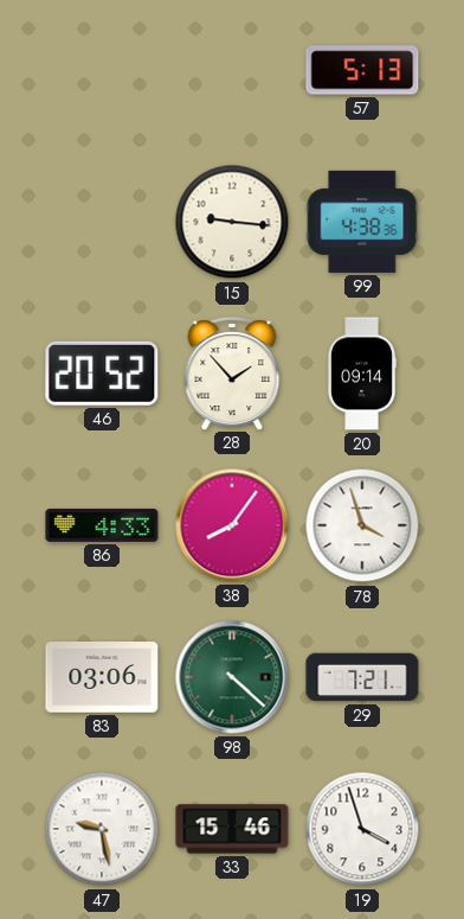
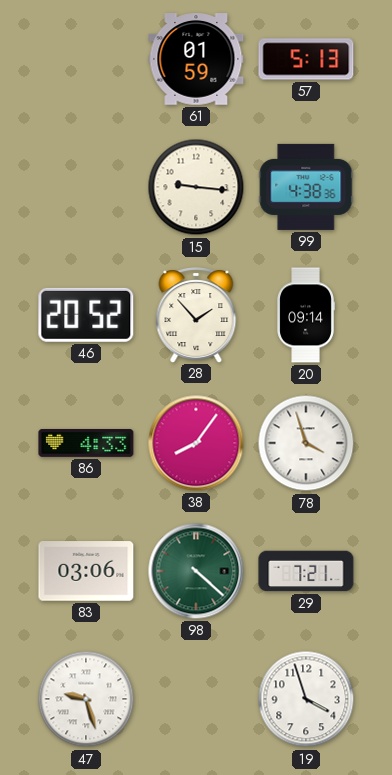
61: none -> 01:59 (196, 59)
47: 9:28 -> 9:27 (86, 699)
33: 15:46 -> none (232, 829)
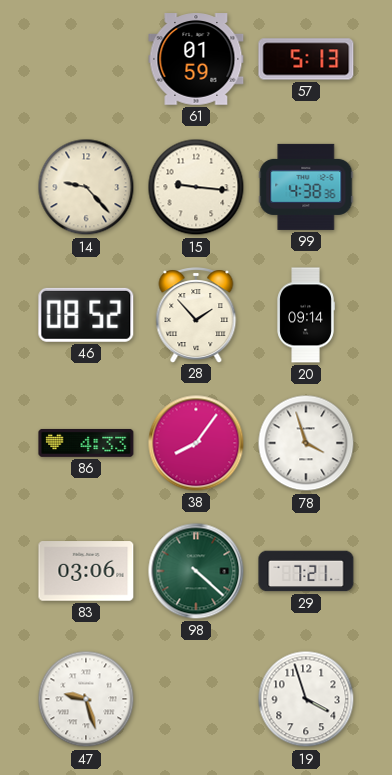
14: none -> 9:23 (86, 187)
46: 20:52 -> 08:52 (86, 315)
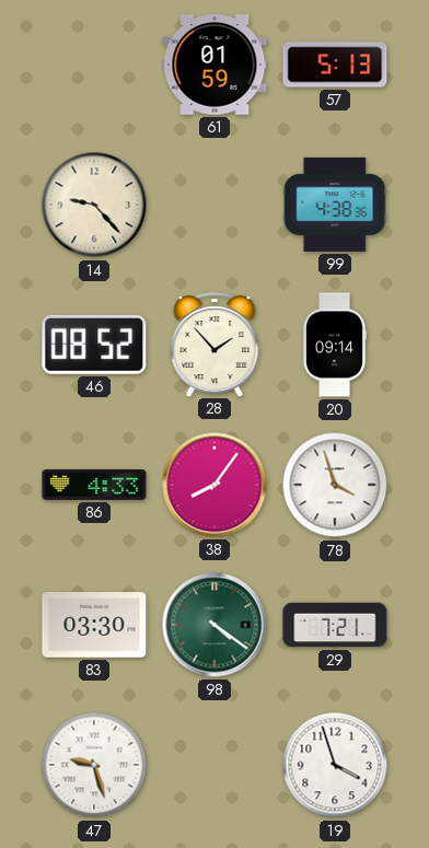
15: 9:16 -> none (196, 187)
83: 03:06 -> 03:30 (94, 625)
98: 4:22 -> 4:21 (215, 625)
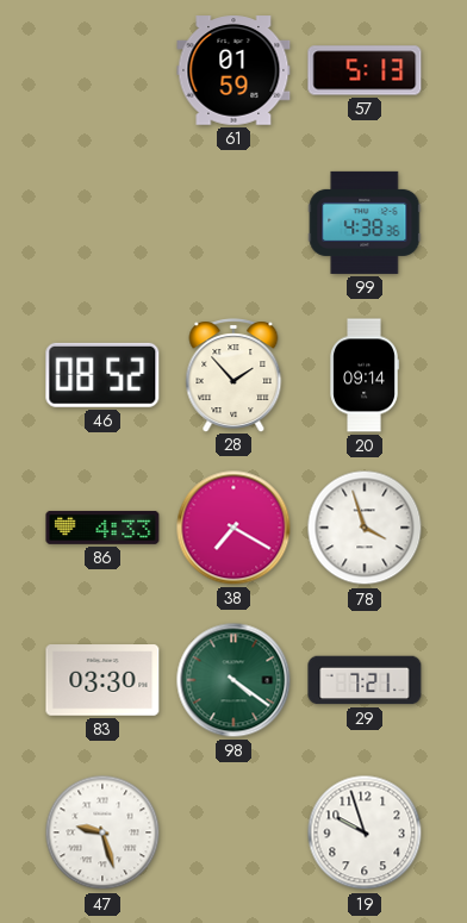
14: 9:23 -> none (94, 205)
38: 8:06 -> 7:20 (233, 528)
19: 3:57 -> 9:57 (365, 832)
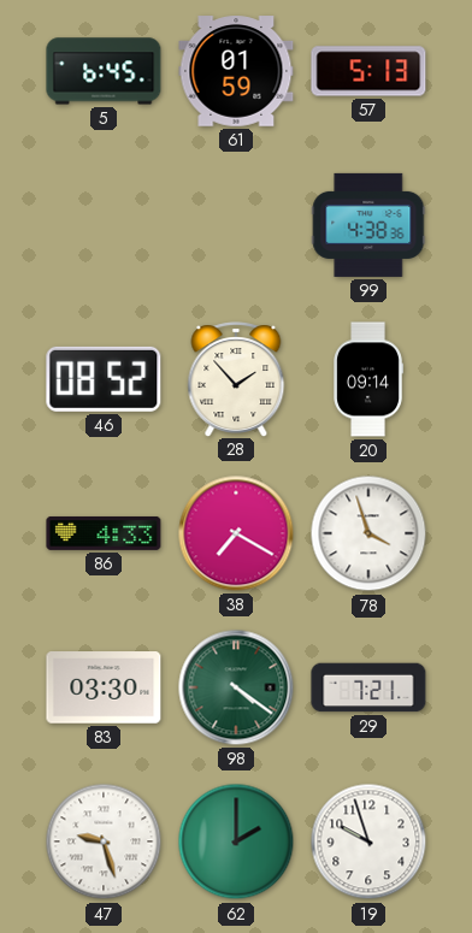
5: none -> 6:45 (104, 71)
62: none -> 2:00 (236, 842)
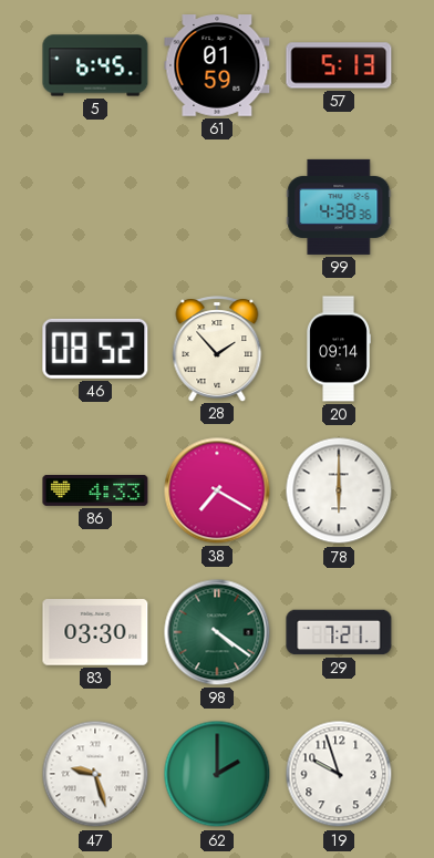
78: 3:57 -> 6:00 (339, 490)
